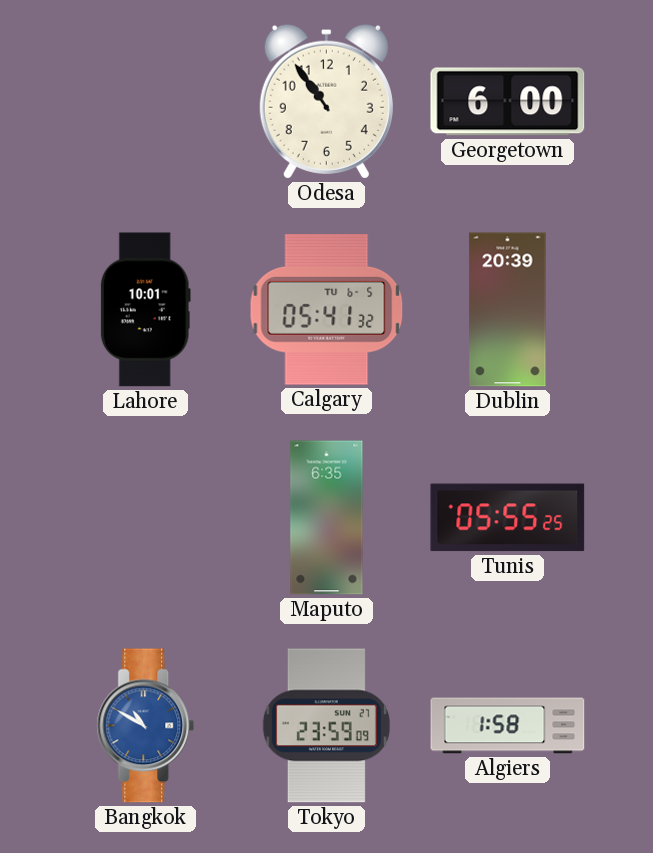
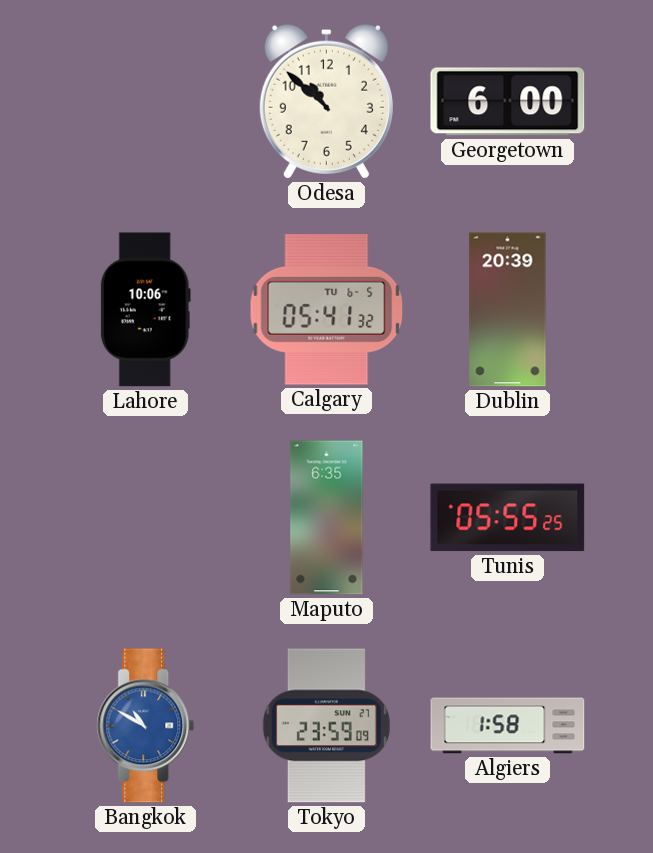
Odesa: 10:54 -> 10:52 (326, 101)
Lahore: 10:01 -> 10:06 (145, 310)
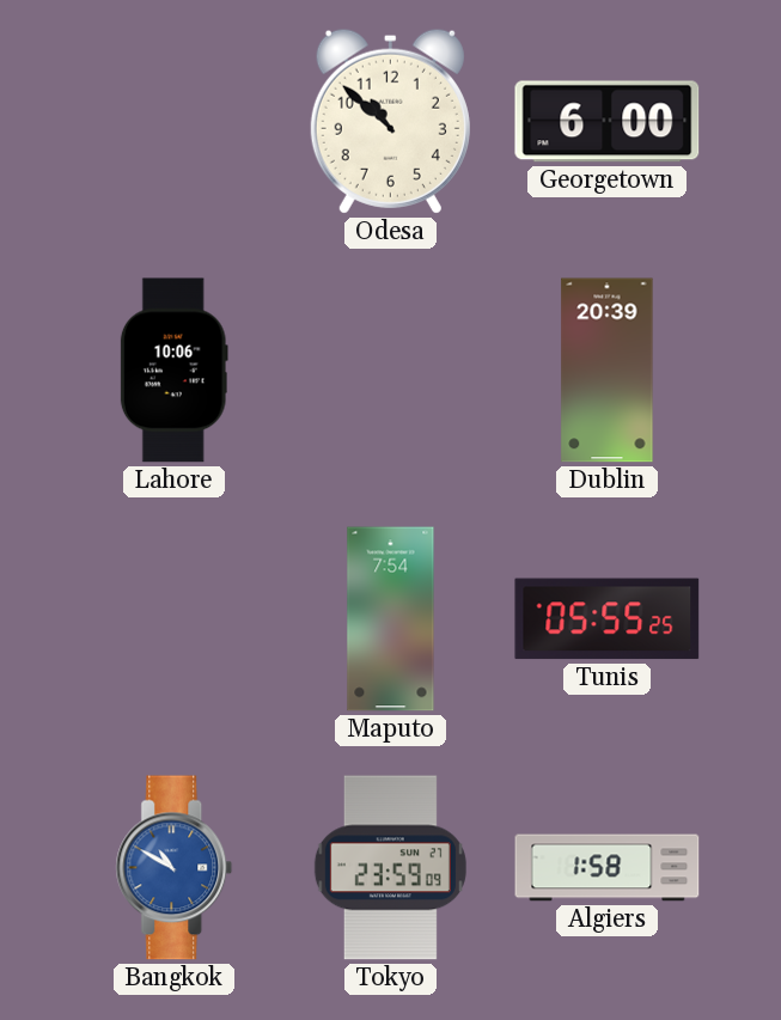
Calgary: 05:41 -> none (327, 310)
Maputo: 6:35 -> 7:54 (391, 619)
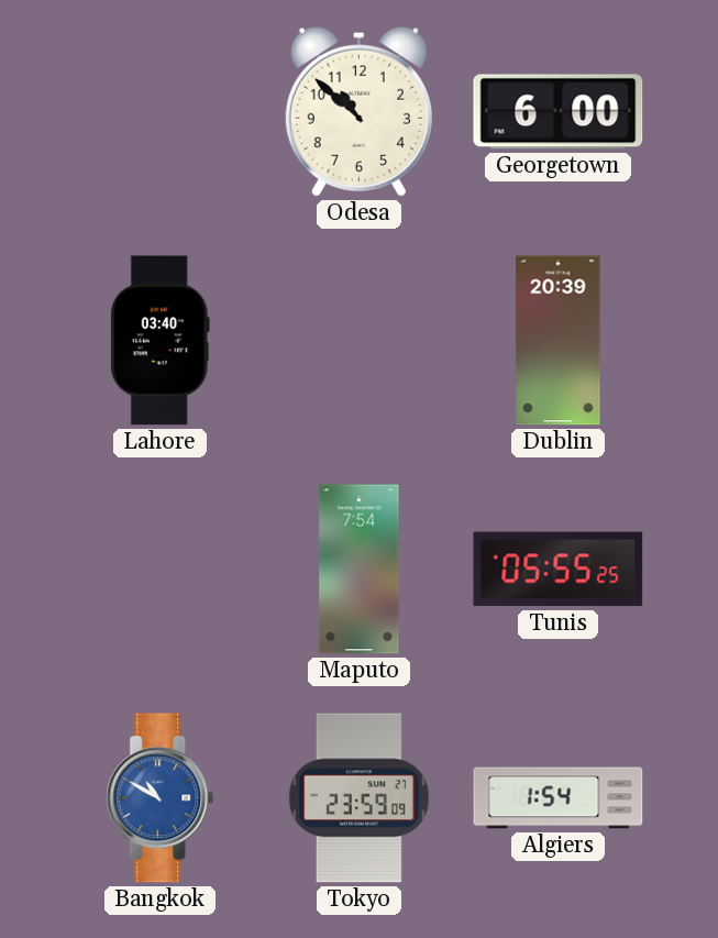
Lahore: 10:06 -> 03:40 (159, 341)
Algiers: 1:58 -> 1:54 (559, 798)
